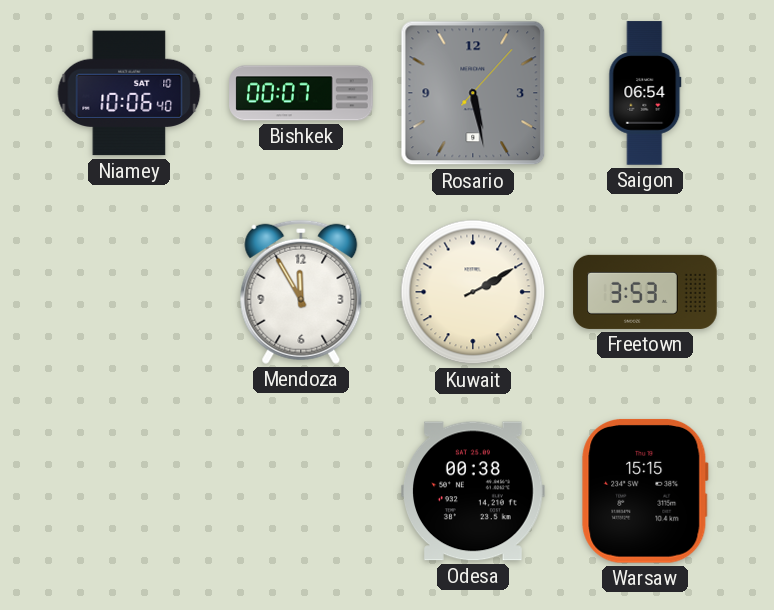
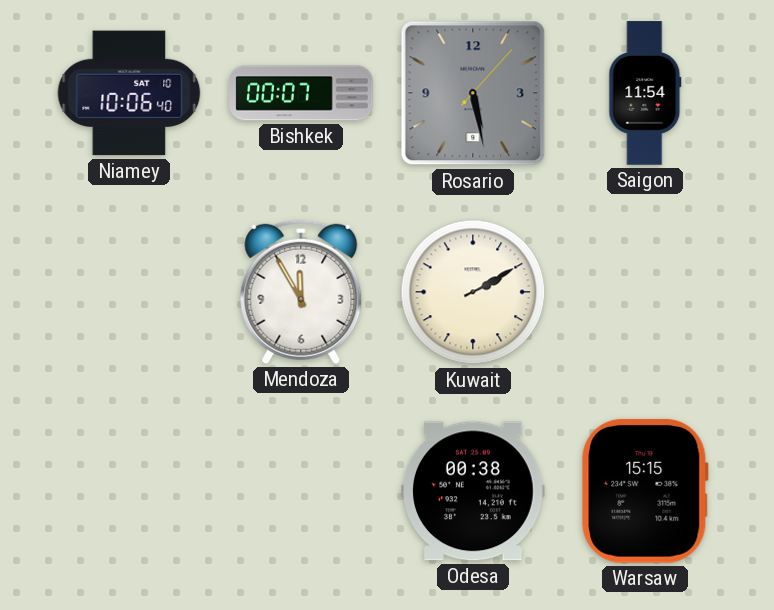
Saigon: 06:54 -> 11:54 (645, 93)
Freetown: 3:53 -> none (645, 292)
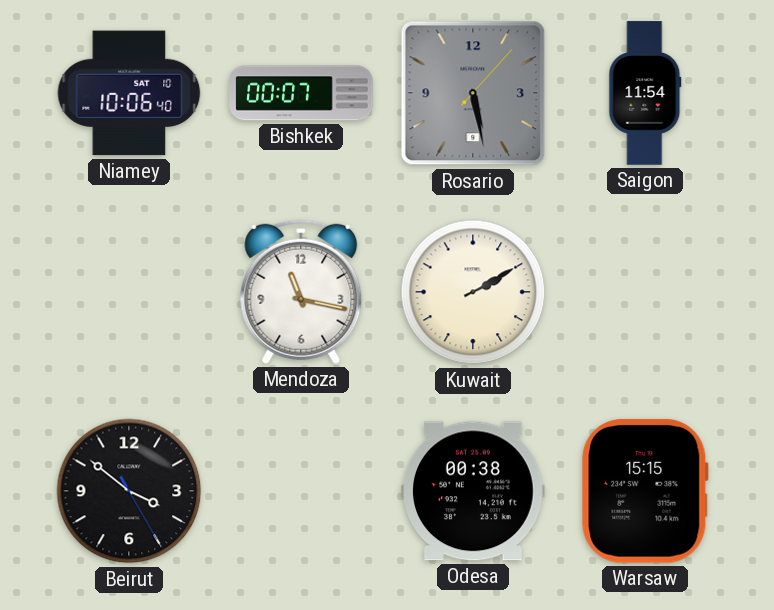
Mendoza: 11:55 -> 11:17 (301, 292)
Beirut: none -> 3:51 (129, 491)
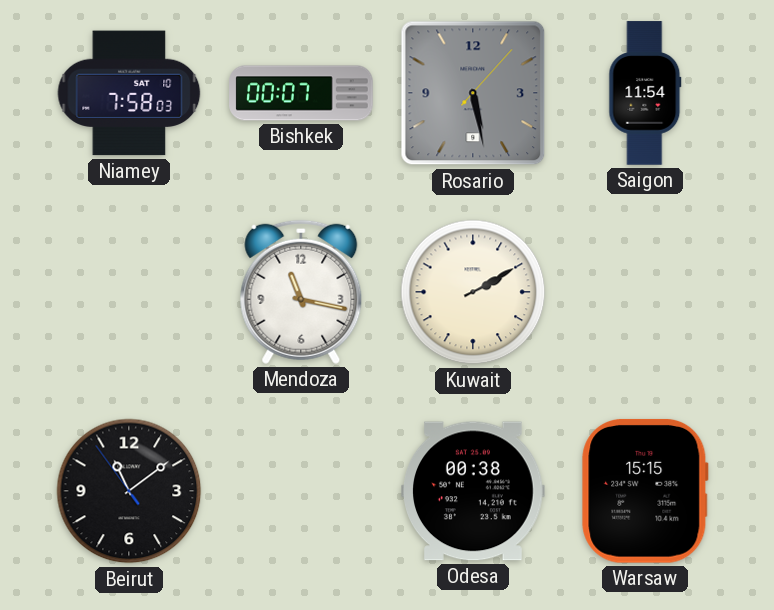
Niamey: 10:06 -> 7:58 (129, 93)
Beirut: 3:51 -> 11:08 (129, 491)
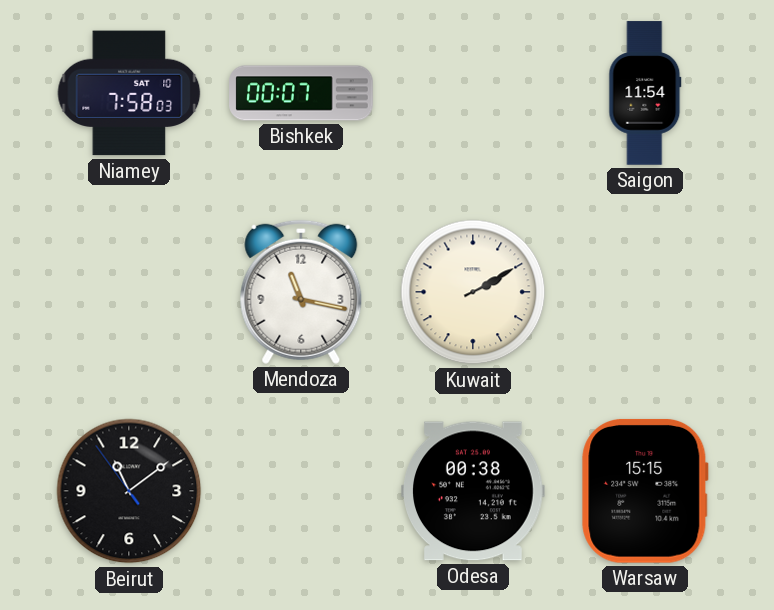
Rosario: 5:28 -> none (473, 93)
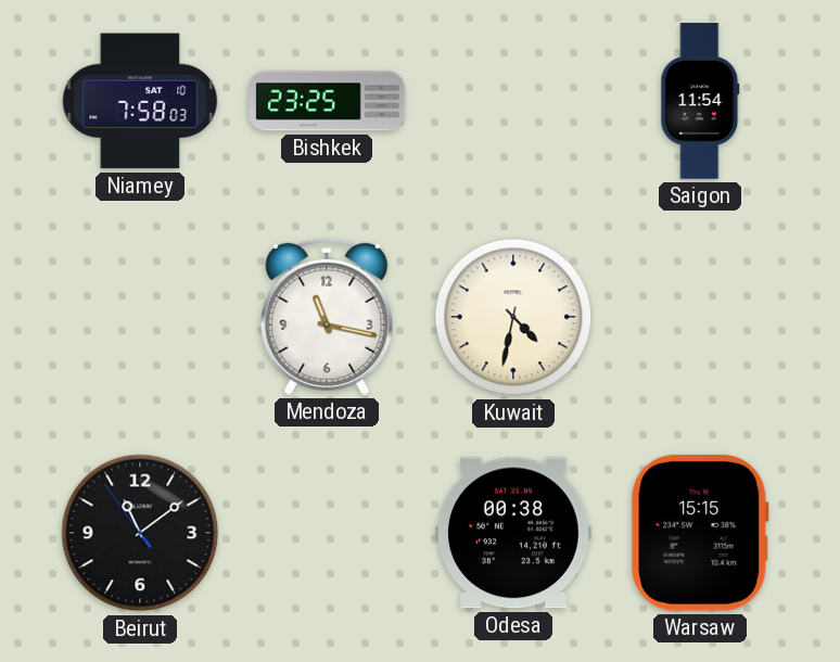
Bishkek: 00:07 -> 23:25 (327, 101)
Kuwait: 2:10 -> 4:32 (513, 317)
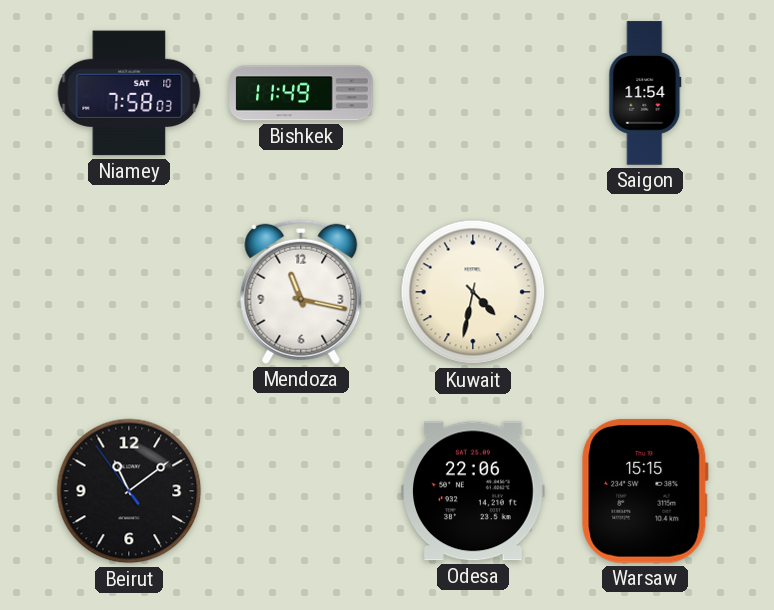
Bishkek: 23:25 -> 11:49 (301, 93)
Odesa: 00:38 -> 22:06 (473, 491)
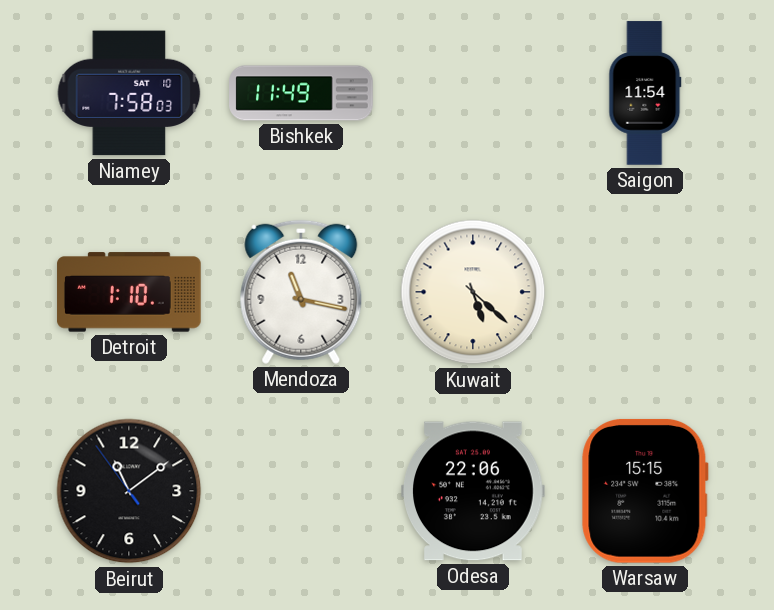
Detroit: none -> 1:10 (129, 292)
Kuwait: 4:32 -> 5:22 (473, 292)
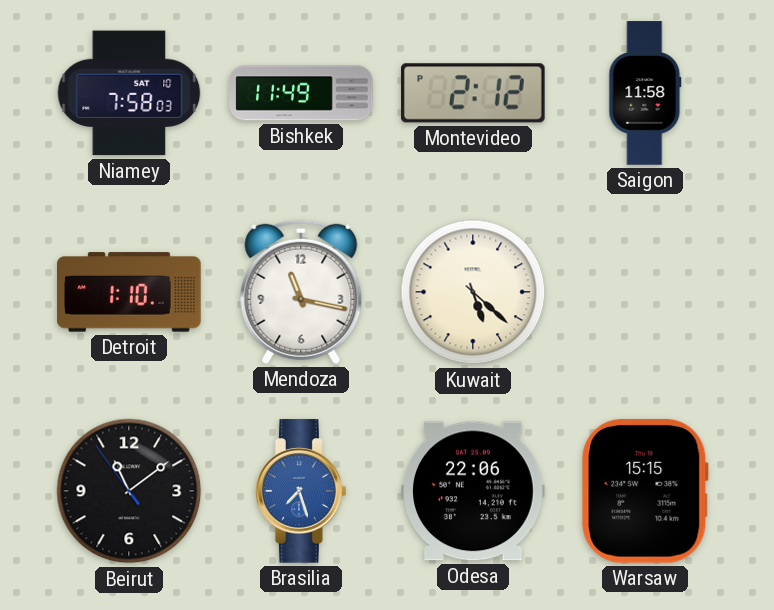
Montevideo: none -> 2:12 (474, 93)
Saigon: 11:54 -> 11:58 (645, 93)
Brasilia: none -> 7:27 (302, 491)
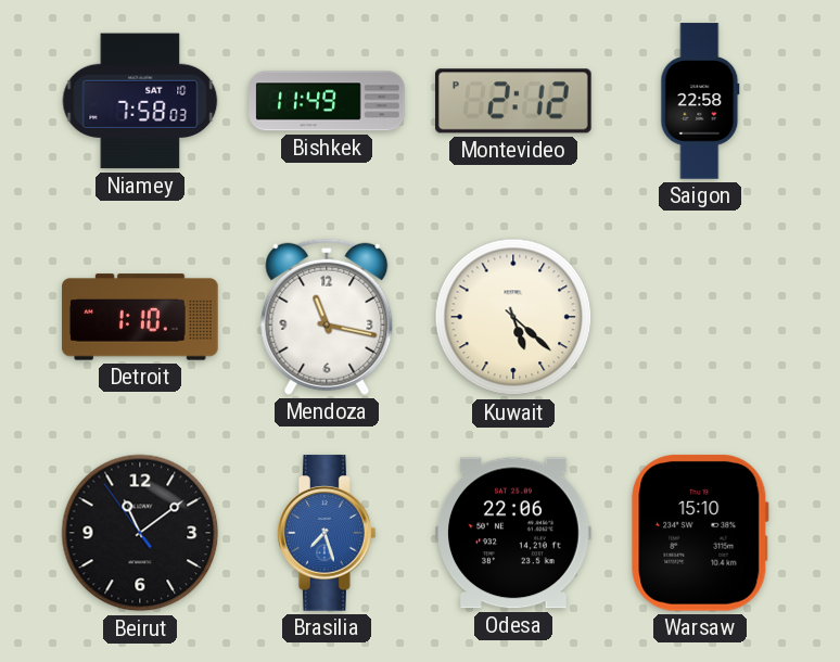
Saigon: 11:58 -> 22:58 (700, 101)
Warsaw: 15:15 -> 15:10 (700, 533)
